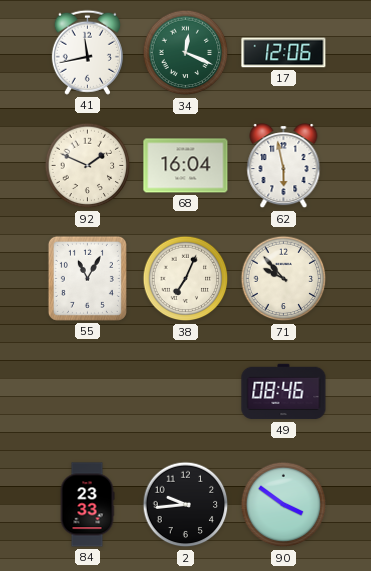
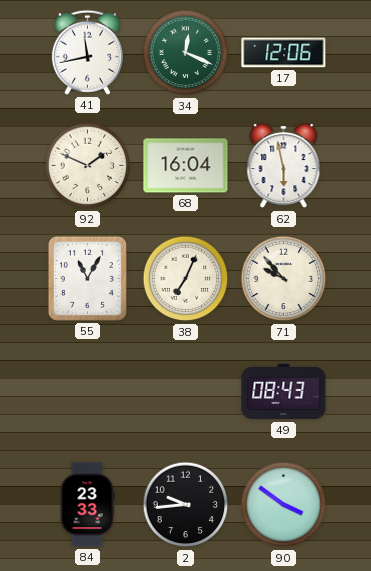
49: 08:46 -> 08:43 (284, 392)
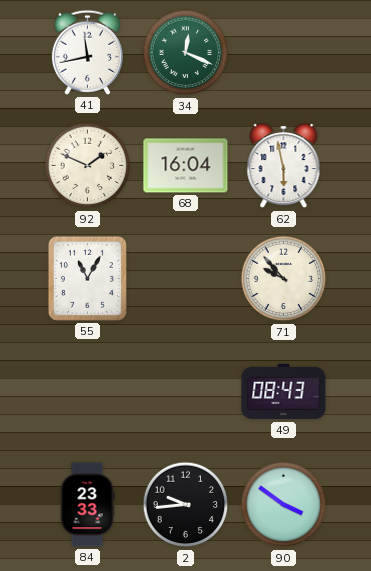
17: 12:06 -> none (284, 53)
38: 7:04 -> none (186, 279)
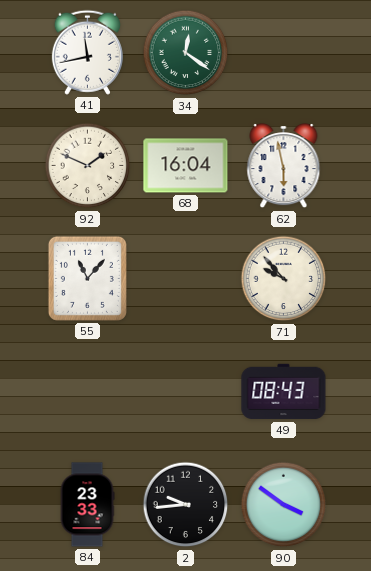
34: 12:19 -> 12:21 (186, 53)
55: 11:05 -> 11:07 (87, 278)
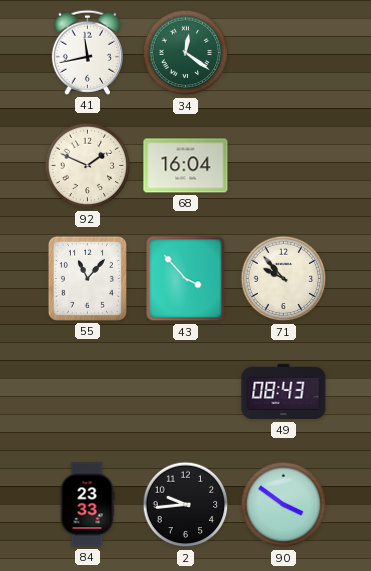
62: 5:58 -> none (284, 167)
43: none -> 3:53 (186, 279)
